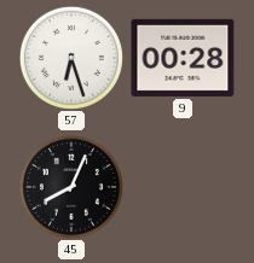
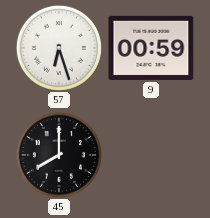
9: 00:28 -> 00:59 (151, 48)
45: 8:04 -> 8:00 (59, 155)
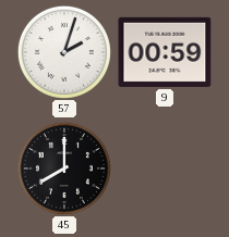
57: 6:27 -> 2:03 (64, 52)
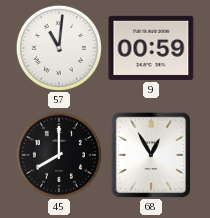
57: 2:03 -> 11:01 (59, 48)
68: none -> 12:55 (151, 155)
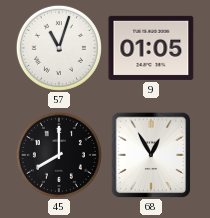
57: 11:01 -> 11:03 (59, 48)
9: 00:59 -> 01:05 (151, 48)
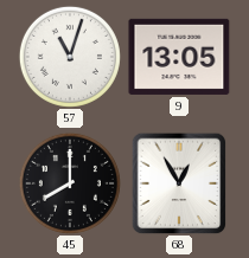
9: 01:05 -> 13:05 (179, 57)
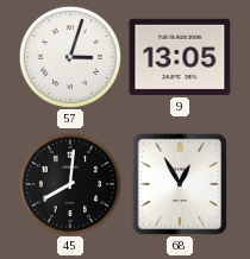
57: 11:03 -> 3:03 (70, 57)
45: 8:00 -> 8:01 (70, 184)
